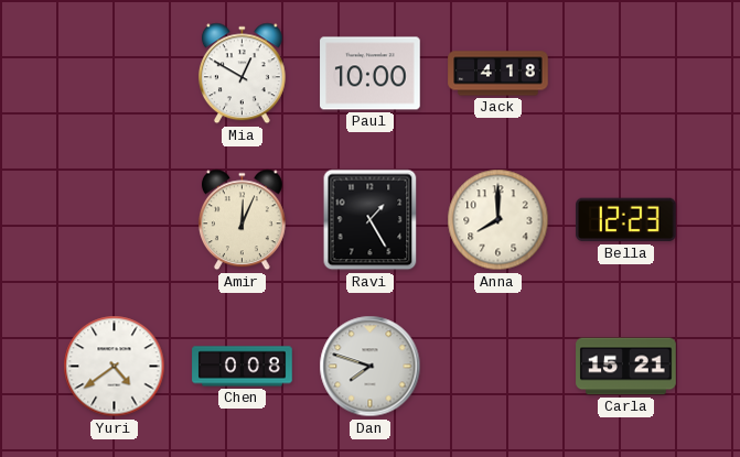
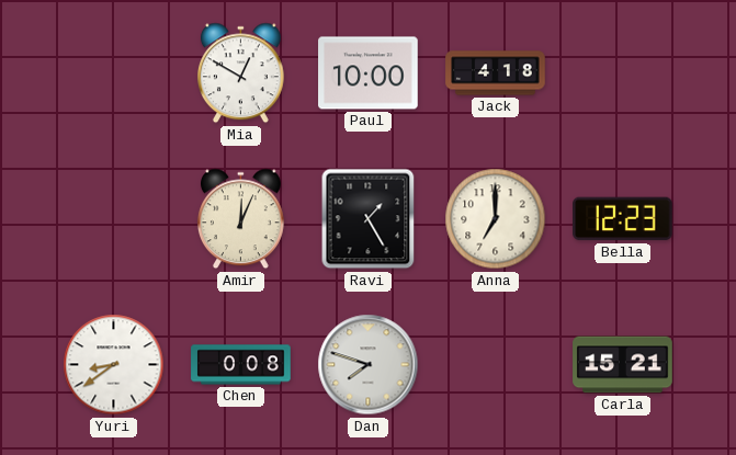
Anna: 8:00 -> 7:00 (496, 219)
Yuri: 4:39 -> 8:39 (114, 365)
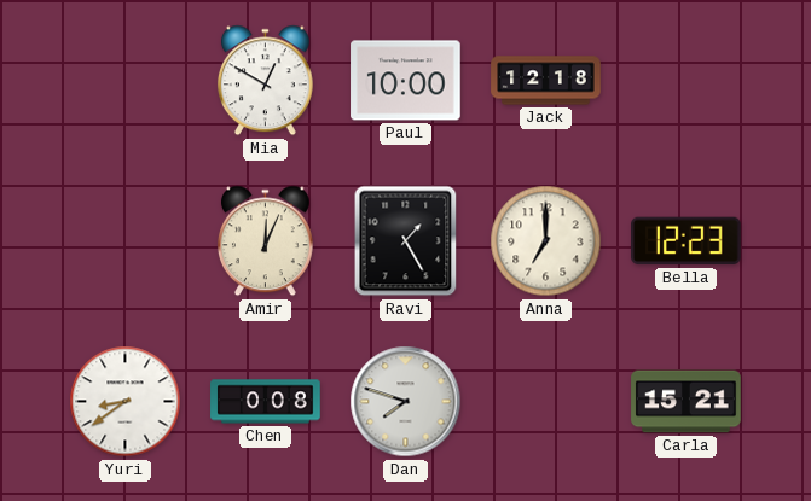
Jack: 4:18 -> 12:18 (546, 81)
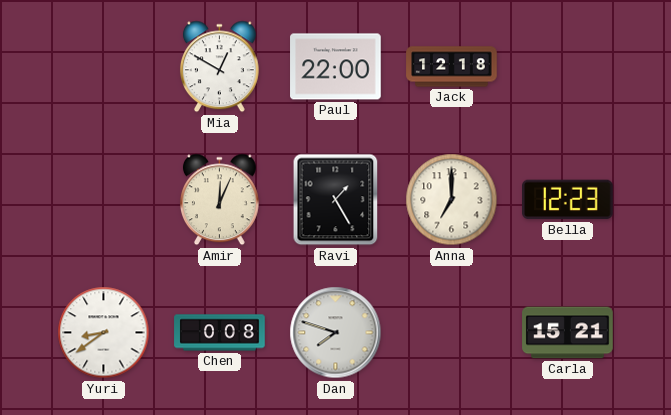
Paul: 10:00 -> 22:00 (336, 67)
